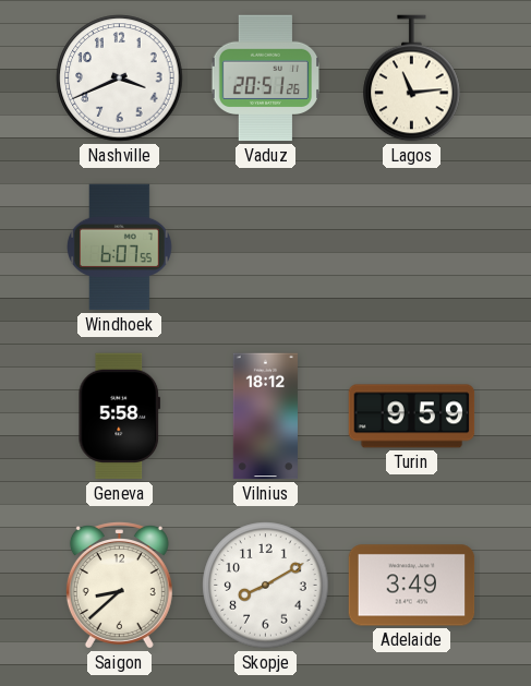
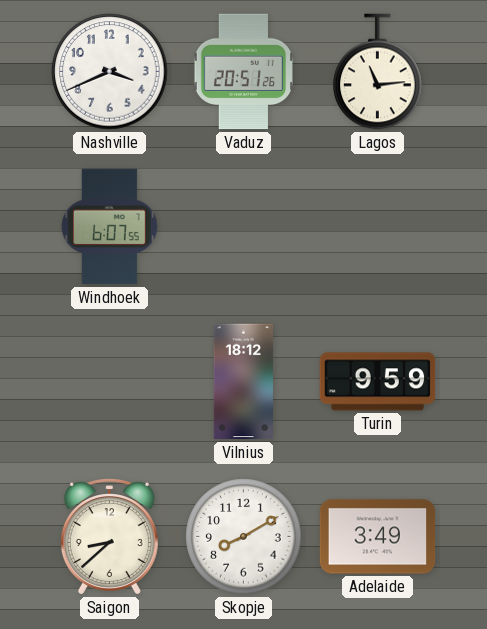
Geneva: 5:58 -> none (120, 417)
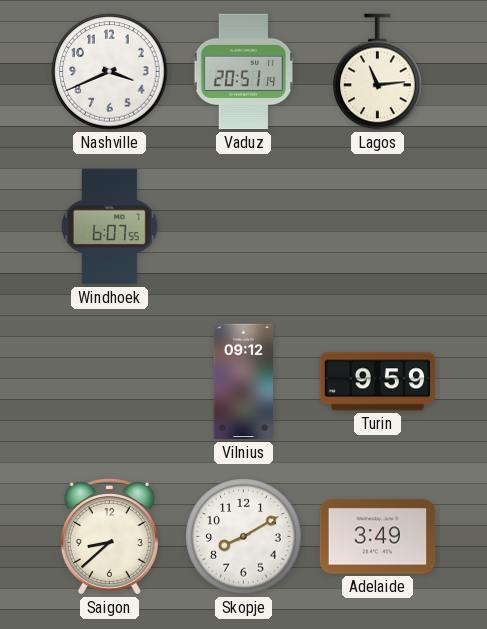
Vaduz: 20:51:26 -> 20:51:14 (243, 72)
Vilnius: 18:12 -> 09:12 (243, 382)
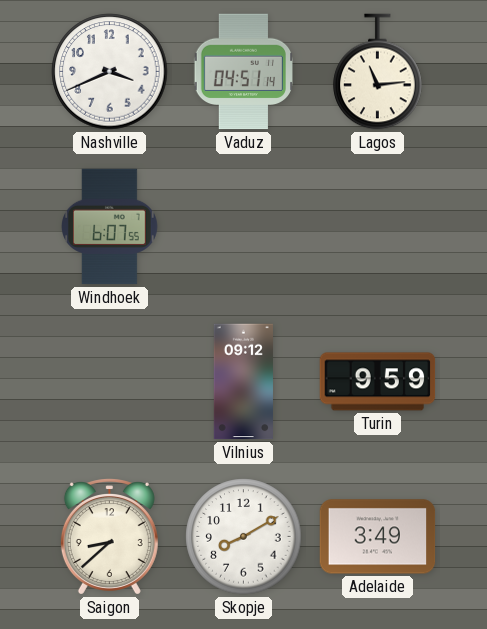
Vaduz: 20:51 -> 04:51 (243, 72)
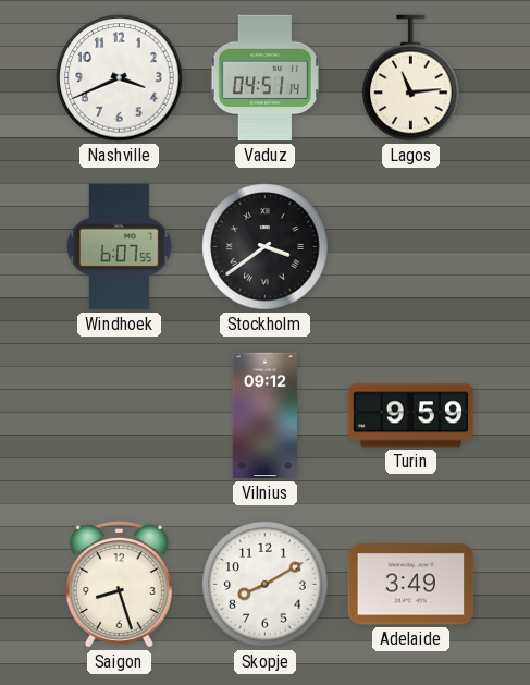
Stockholm: none -> 3:39 (266, 247)
Saigon: 8:38 -> 8:27 (119, 585)
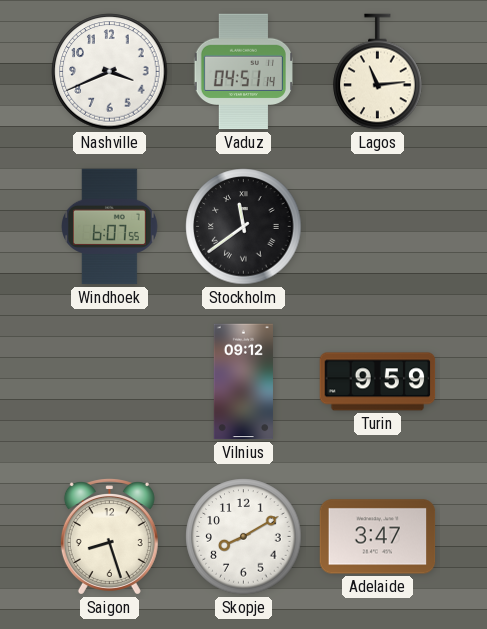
Stockholm: 3:39 -> 11:39 (244, 227)
Adelaide: 3:49 -> 3:47 (378, 537)
